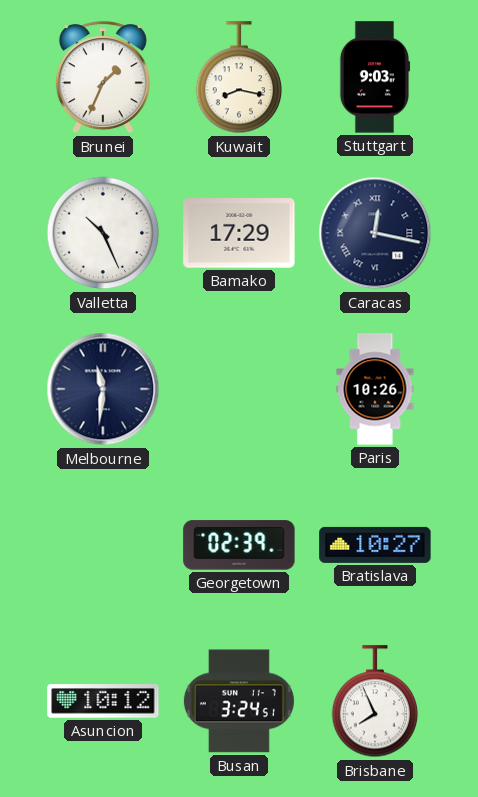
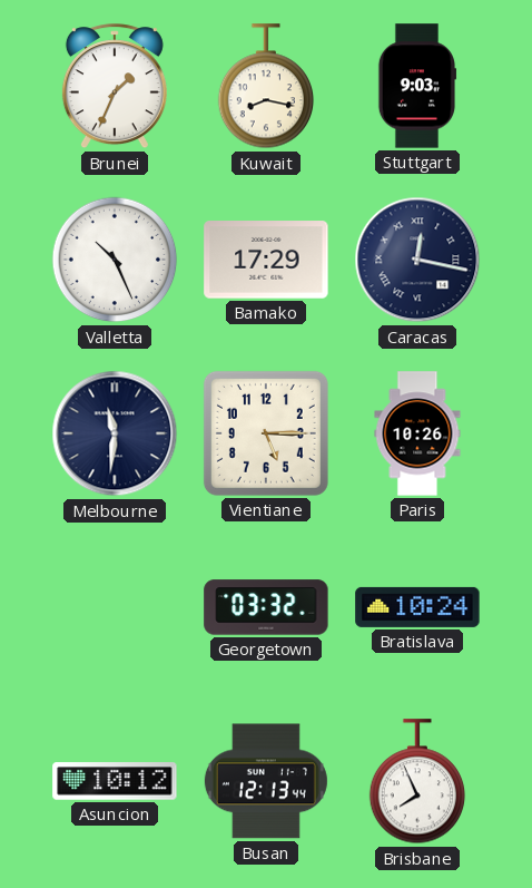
Vientiane: none -> 5:15 (266, 433)
Georgetown: 02:39 -> 03:32 (266, 607)
Bratislava: 10:27 -> 10:24 (417, 607)
Busan: 3:24 -> 12:13 (266, 781)
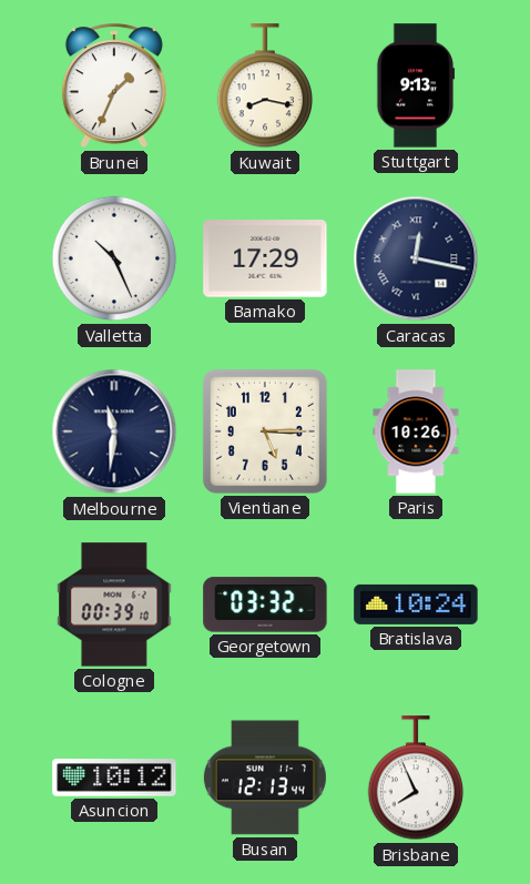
Stuttgart: 9:03 -> 9:13 (416, 85)
Cologne: none -> 00:39 (114, 604)
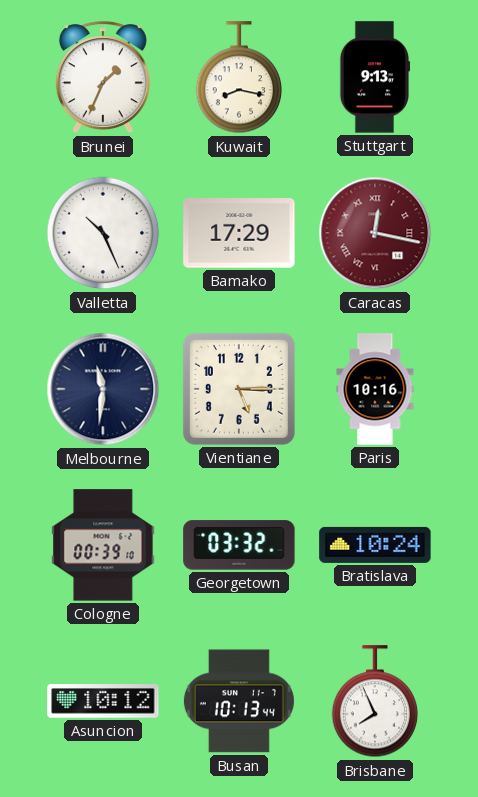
Caracas dial: navy -> burgundy (375, 233)
Paris: 10:26 -> 10:16 (375, 389)
Busan: 12:13 -> 10:13 (239, 701)
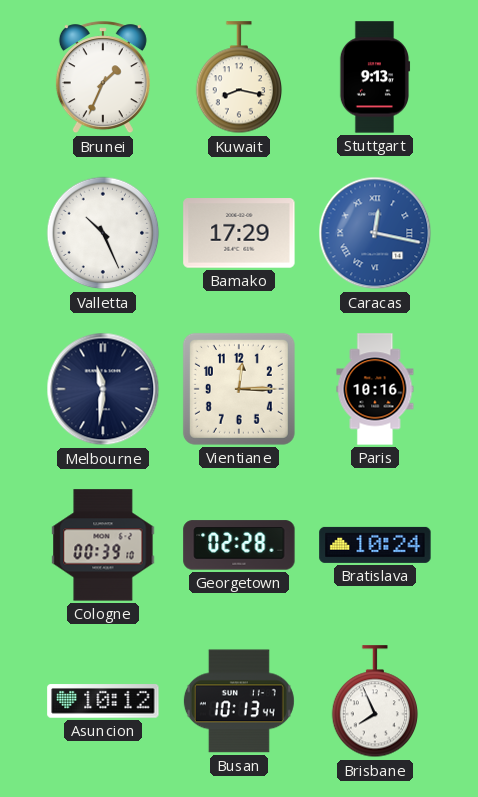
Caracas dial: burgundy -> blue (375, 233)
Vientiane: 5:15 -> 12:15 (239, 389)
Georgetown: 03:32 -> 02:28 (239, 545)
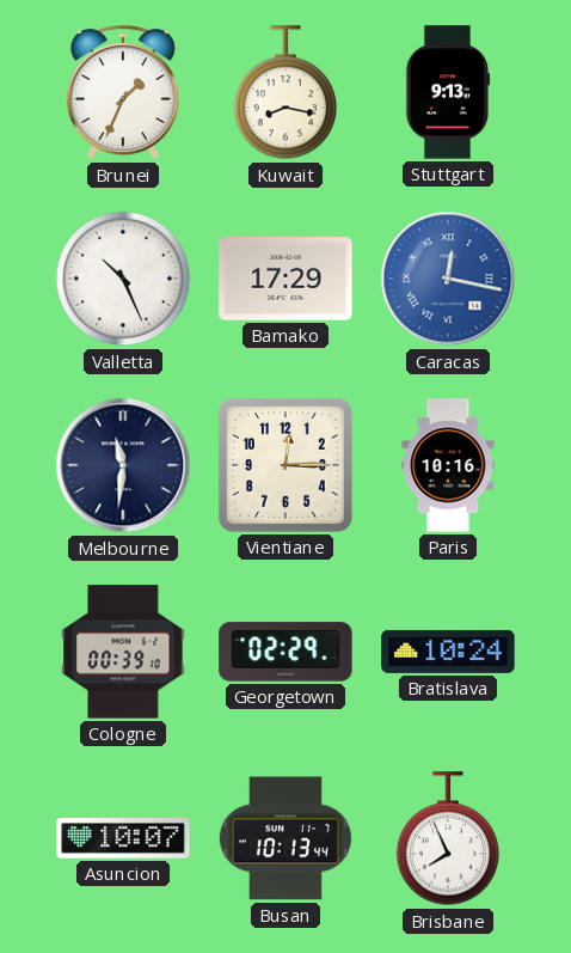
Georgetown: 02:28 -> 02:29 (285, 652)
Asuncion: 10:12 -> 10:07 (123, 838)
